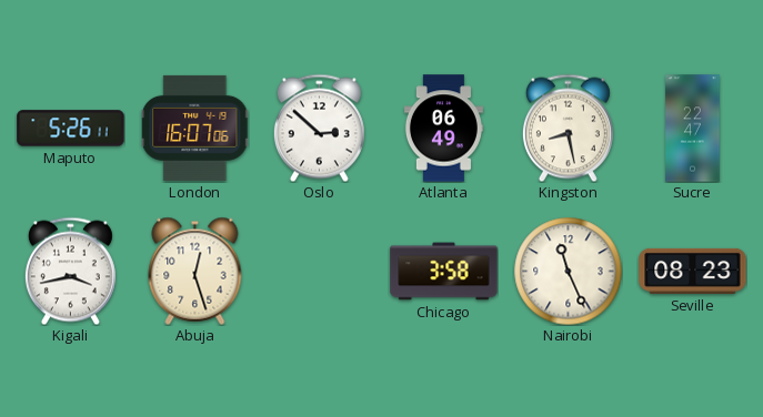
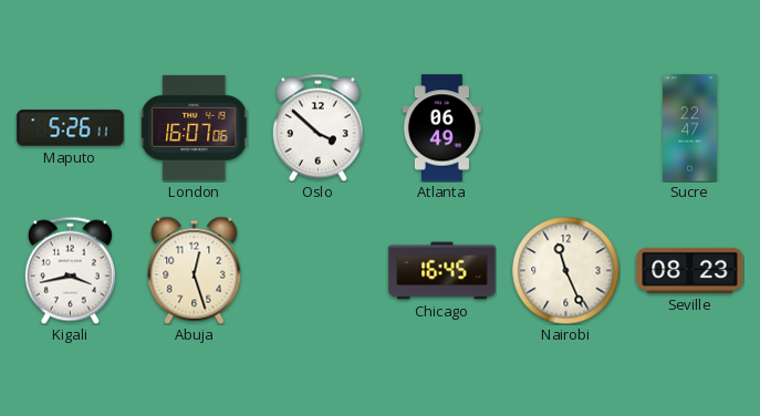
Oslo: 2:52 -> 3:52 (317, 127)
Kingston: 8:28 -> none (568, 128)
Chicago: 3:58 -> 16:45 (443, 271)
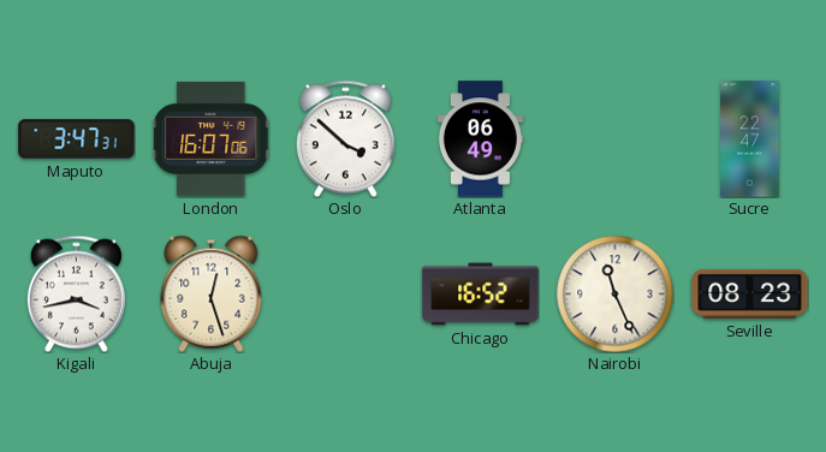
Maputo: 5:26 -> 3:47 (77, 139)
Chicago: 16:45 -> 16:52 (481, 295)
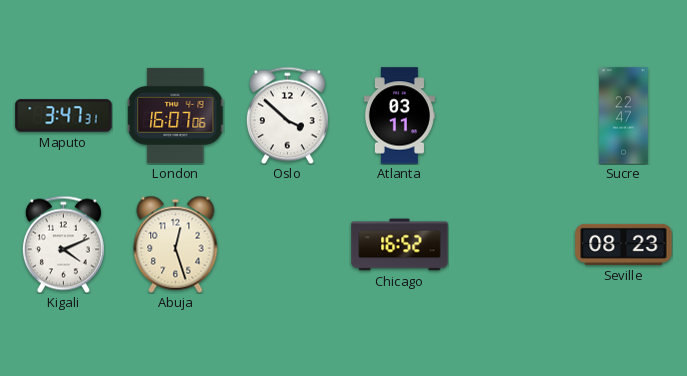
Atlanta: 06:49 -> 03:11 (399, 116)
Kigali: 3:43 -> 4:11 (63, 244)
Nairobi: 11:26 -> none (614, 293)
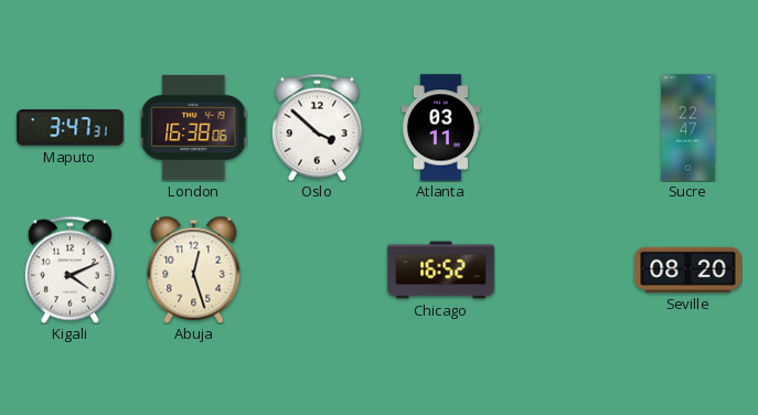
London: 16:07 -> 16:38 (194, 127)
Seville: 08:23 -> 08:20 (688, 269)
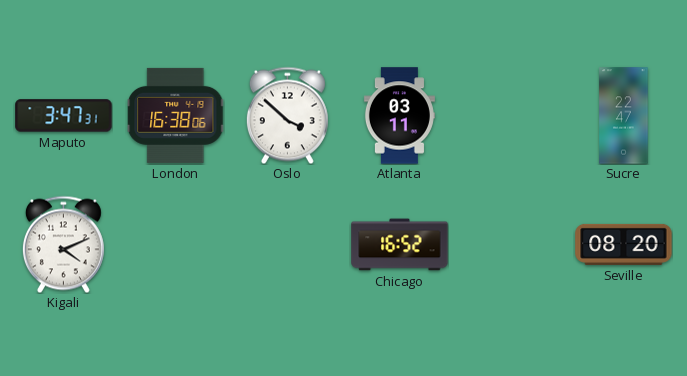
Abuja: 12:27 -> none (194, 269)
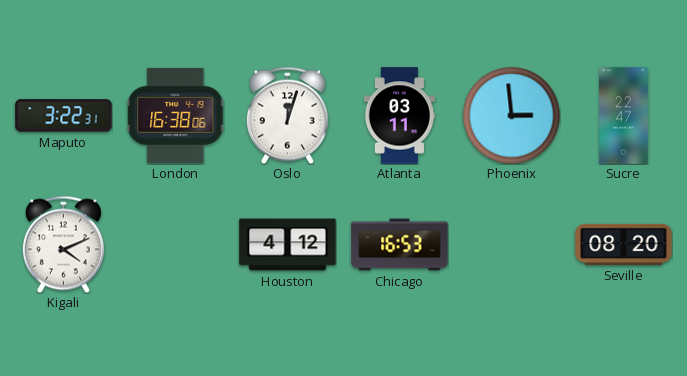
Maputo: 3:47 -> 3:22 (64, 116)
Oslo: 3:52 -> 12:03 (287, 115)
Phoenix: none -> 2:59 (511, 115)
Houston: none -> 4:12 (288, 245)
Chicago: 16:52 -> 16:53 (400, 245)
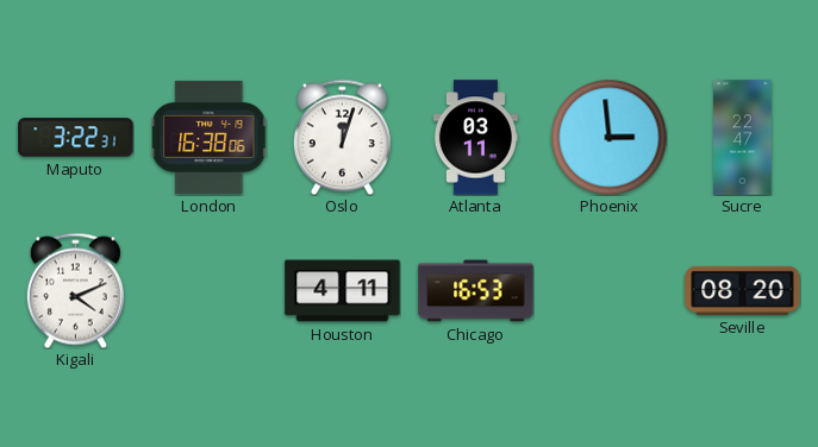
Houston: 4:12 -> 4:11 (343, 291)
